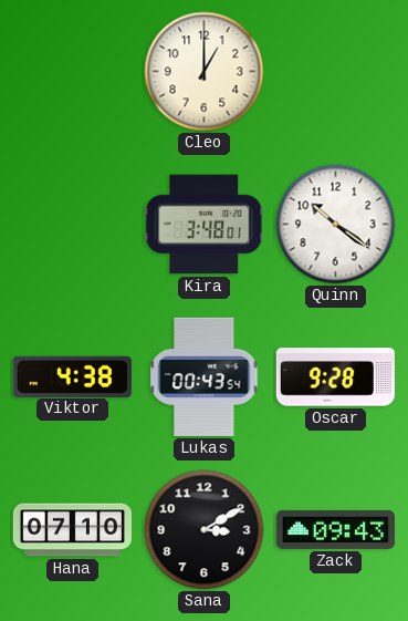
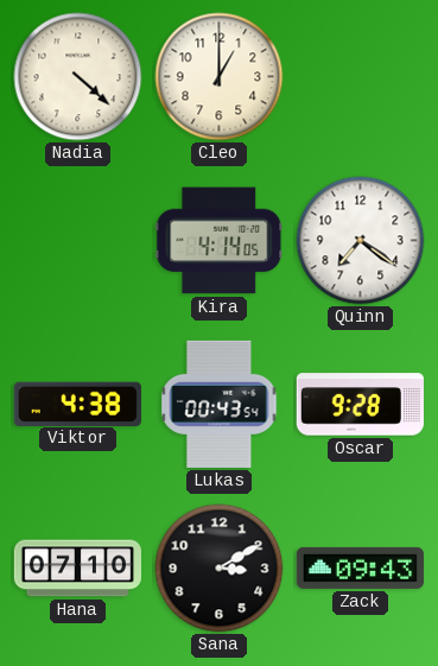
Nadia: none -> 4:22 (78, 77)
Kira: 3:48 -> 4:14 (220, 241)
Quinn: 10:21 -> 7:21 (361, 241)
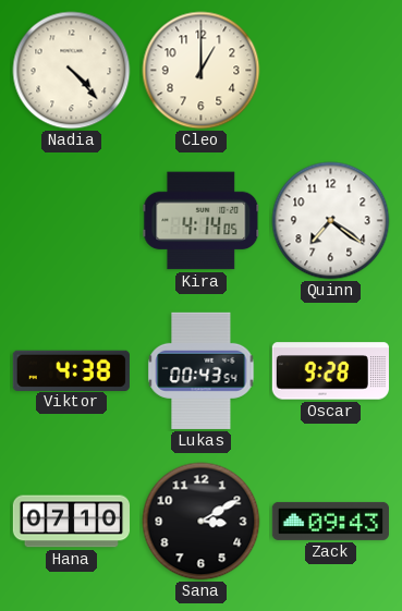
Nadia: 4:22 -> 4:23 (72, 71)
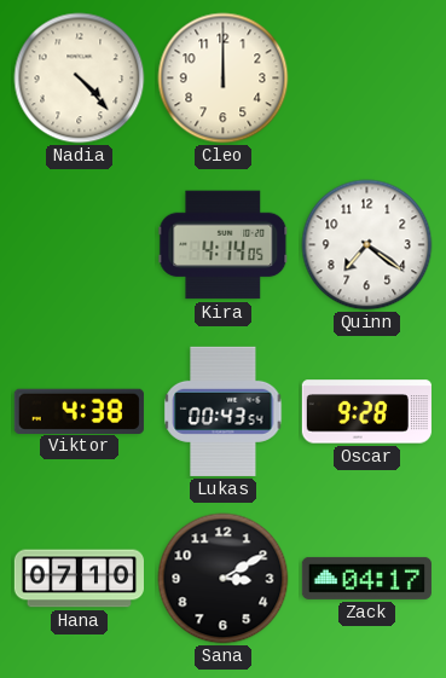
Cleo: 1:00 -> 12:00 (224, 79)
Zack: 09:43 -> 04:17 (366, 578)
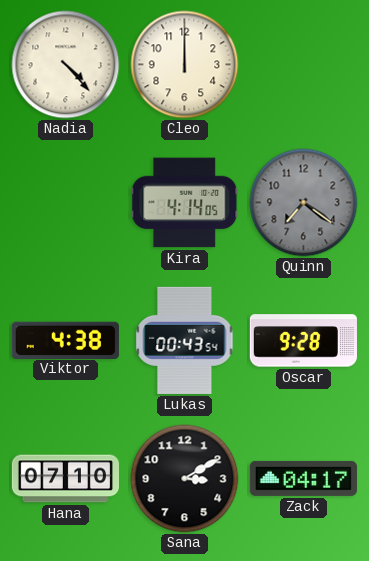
Quinn dial: white -> grey (304, 203)
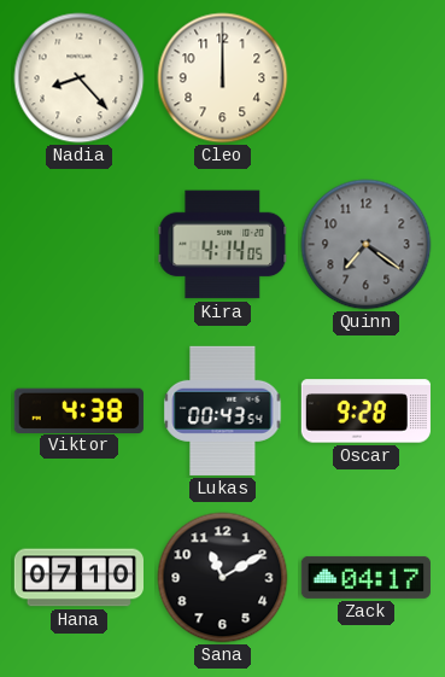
Nadia: 4:23 -> 8:23 (80, 78)
Sana: 3:10 -> 11:10 (223, 578)
